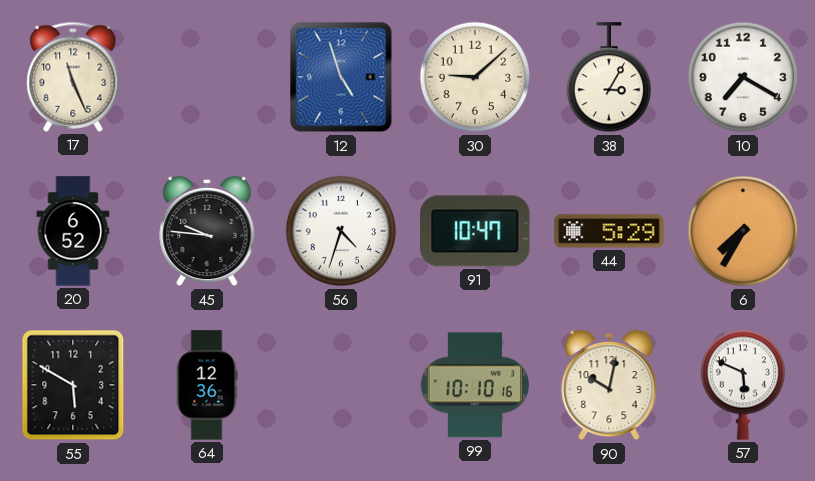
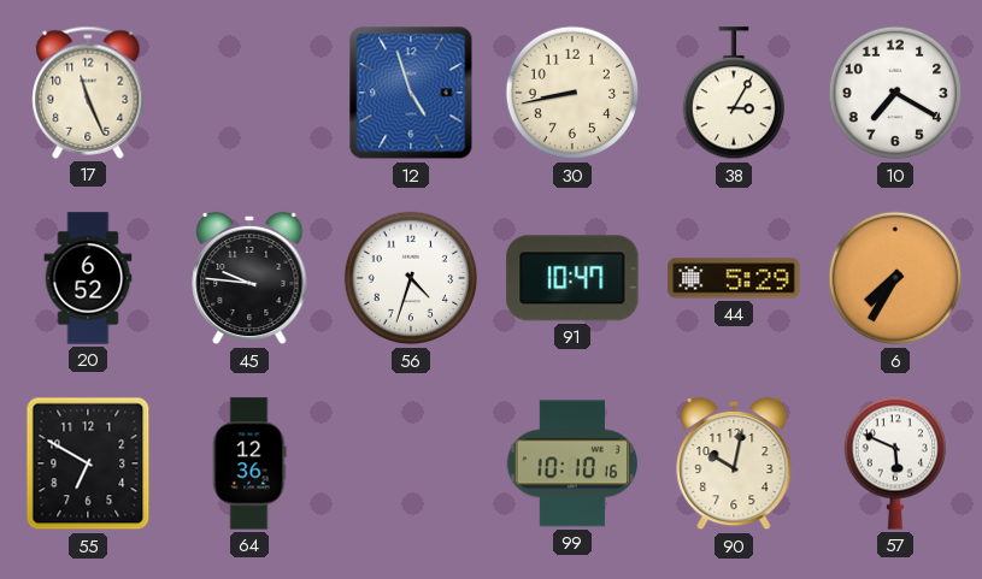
30: 9:08 -> 8:43 (572, 93)
55: 5:50 -> 6:50 (88, 463)
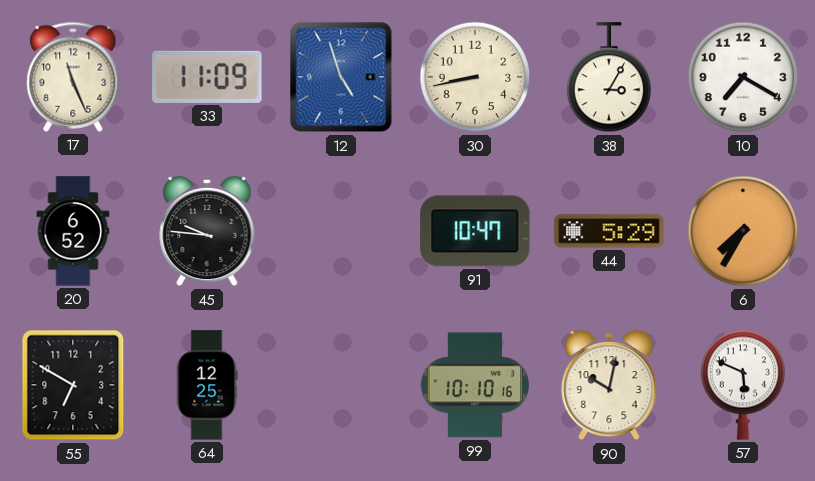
33: none -> 11:09 (207, 77)
56: 4:33 -> none (411, 278)
64: 12:36 -> 12:25 (207, 385)
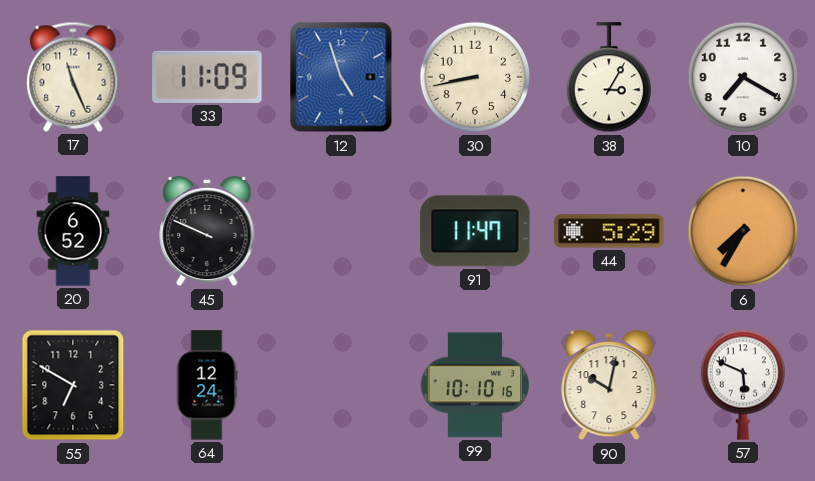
45: 9:46 -> 9:49 (207, 231)
91: 10:47 -> 11:47 (475, 231)
64: 12:25 -> 12:24 (207, 385)
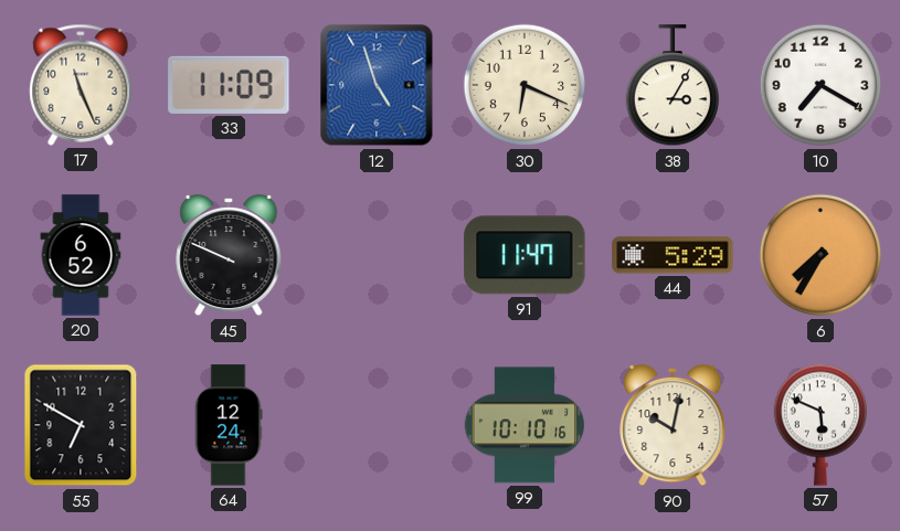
30: 8:43 -> 6:19 (525, 85)
